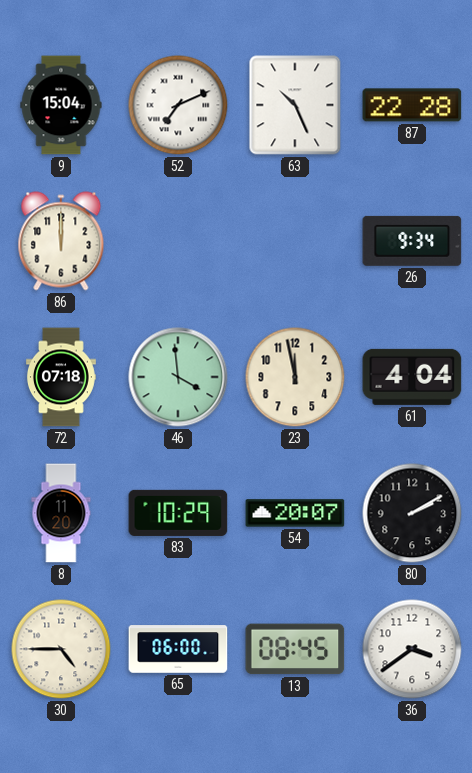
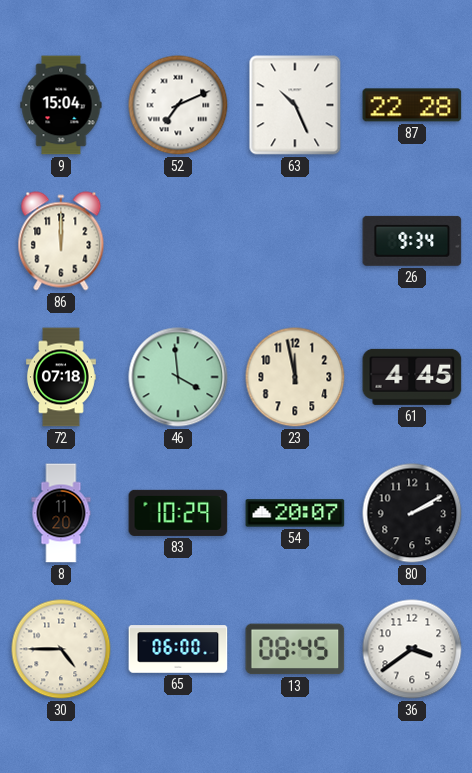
61: 4:04 -> 4:45 (412, 377)
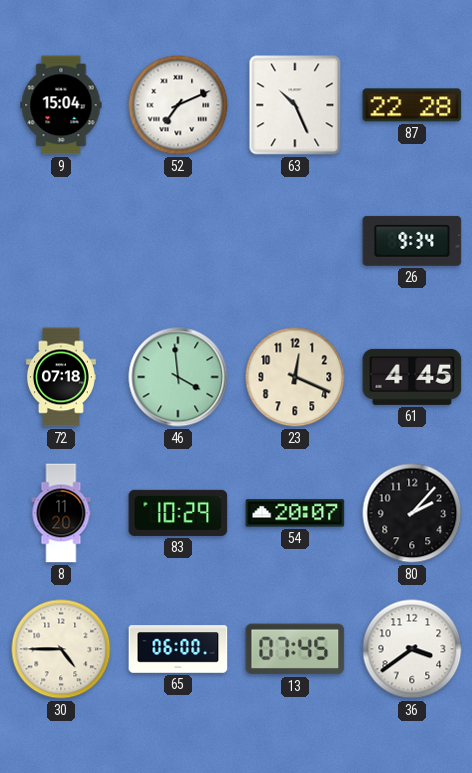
86: 12:00 -> none (61, 241)
23: 11:58 -> 12:19 (295, 377)
80: 2:10 -> 2:07 (412, 513)
13: 08:45 -> 07:45 (295, 649)
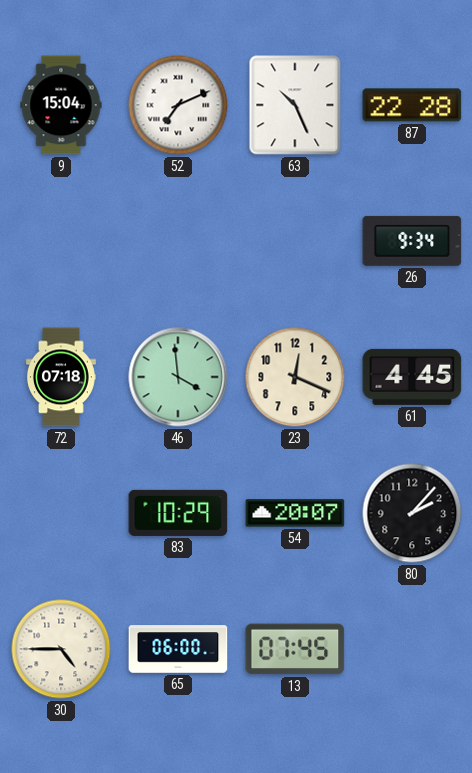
8: 11:20 -> none (61, 513)
36: 3:39 -> none (412, 649)
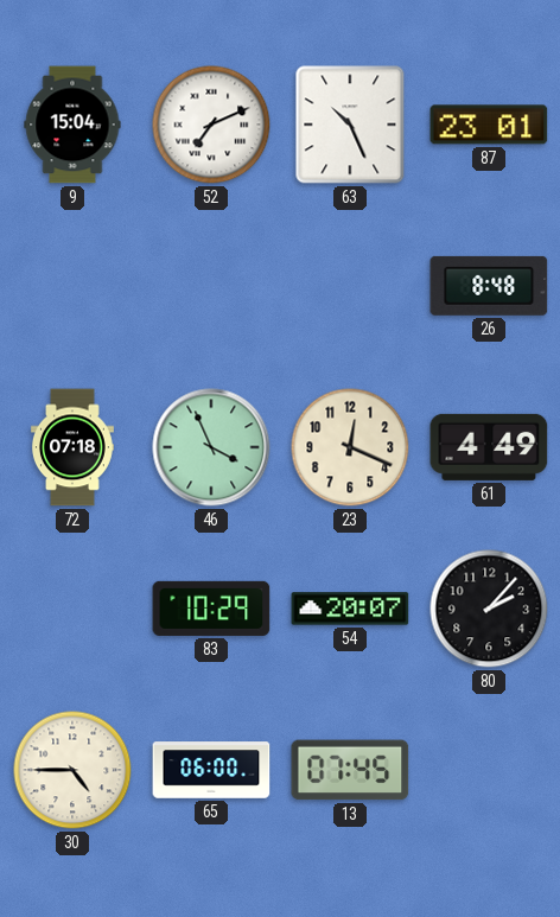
87: 22:28 -> 23:01 (489, 125)
26: 9:34 -> 8:48 (489, 286)
46: 3:59 -> 3:56 (211, 447)
61: 4:45 -> 4:49 (489, 447)
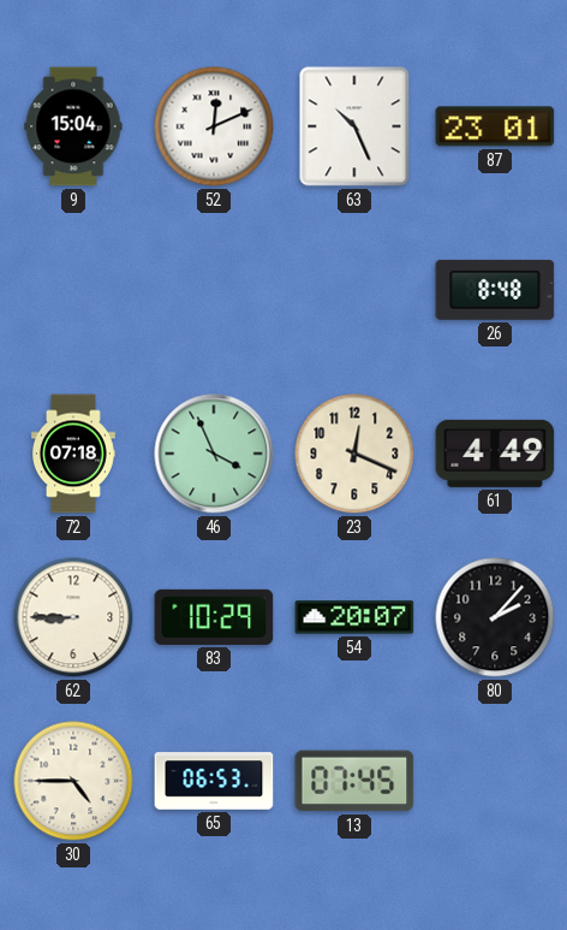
52: 7:11 -> 12:11 (214, 126)
62: none -> 8:45 (73, 617)
65: 06:00 -> 06:53 (214, 781)
